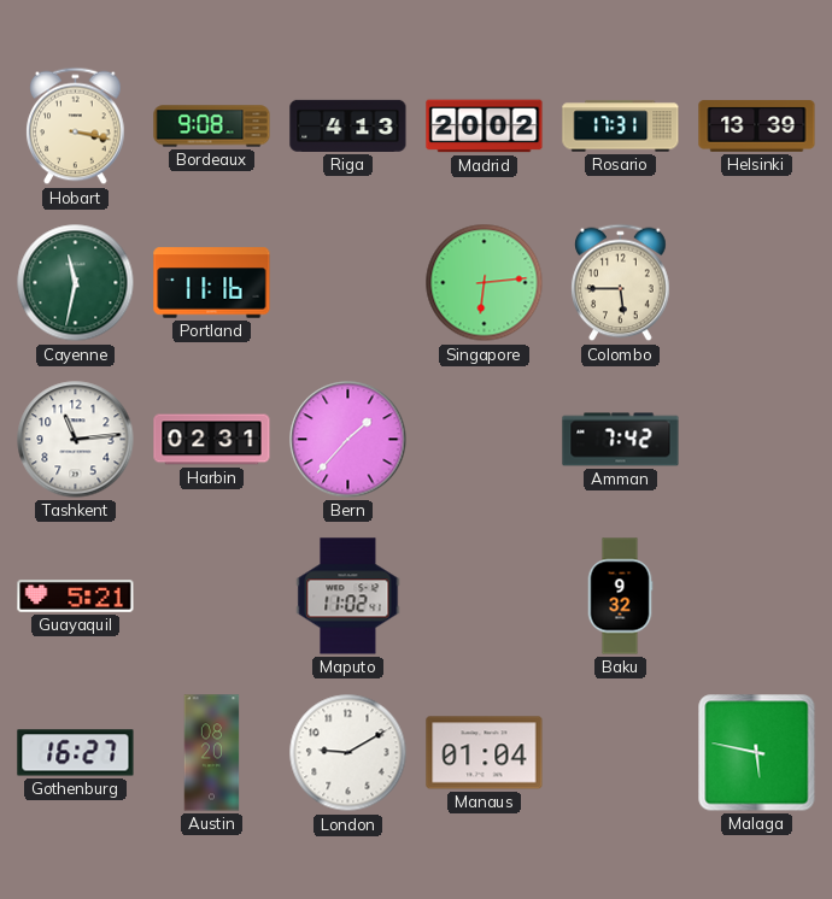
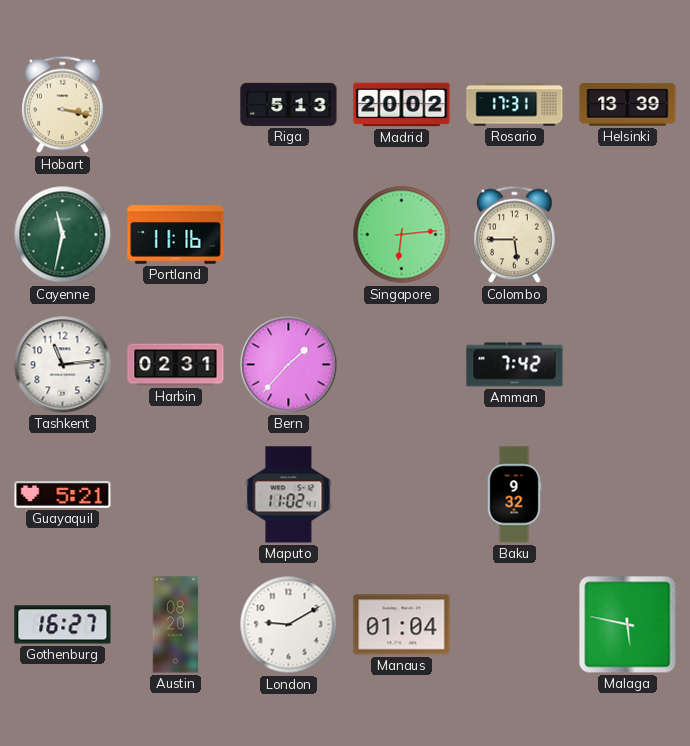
Bordeaux: 9:08 -> none (212, 127)
Riga: 4:13 -> 5:13 (289, 104)
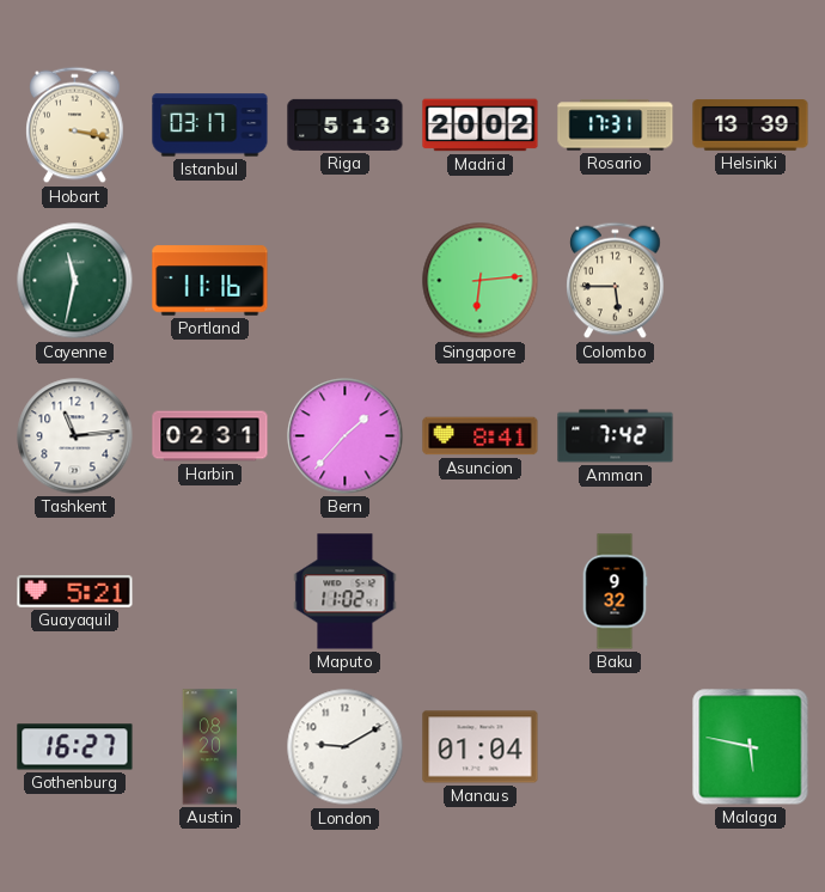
Istanbul: none -> 03:17 (210, 126)
Asuncion: none -> 8:41 (481, 436)
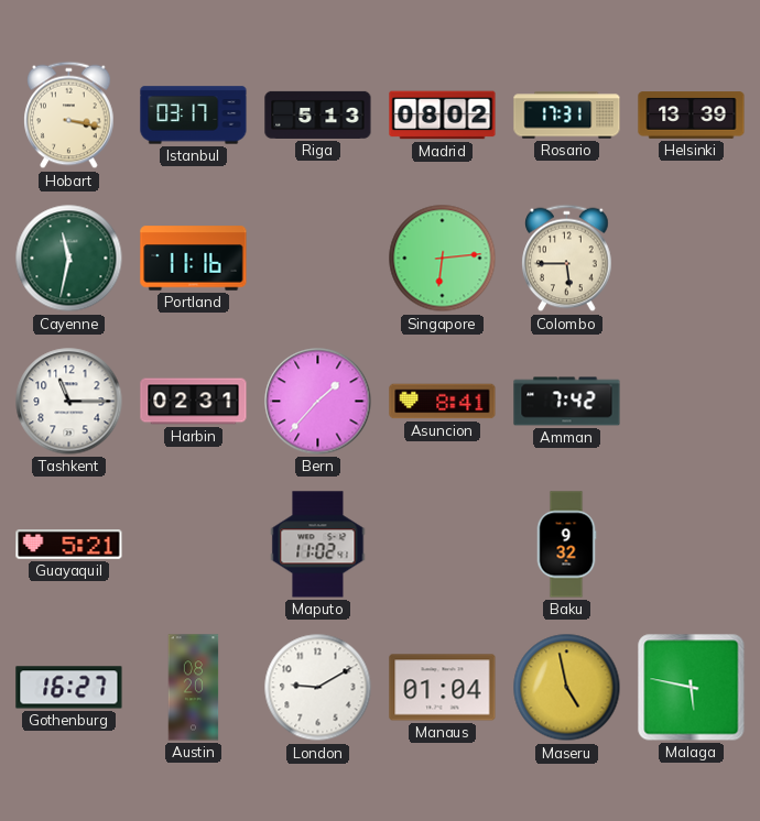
Madrid: 20:02 -> 08:02 (443, 116)
Tashkent: 11:14 -> 11:15 (69, 402)
Maseru: none -> 4:58 (567, 688)
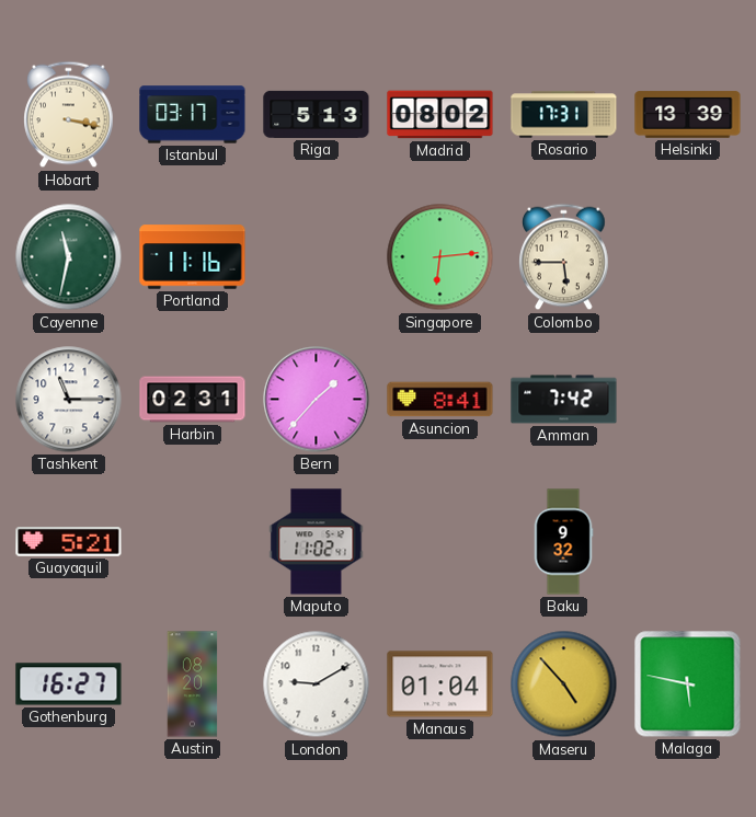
Maseru: 4:58 -> 4:53 (564, 684)
